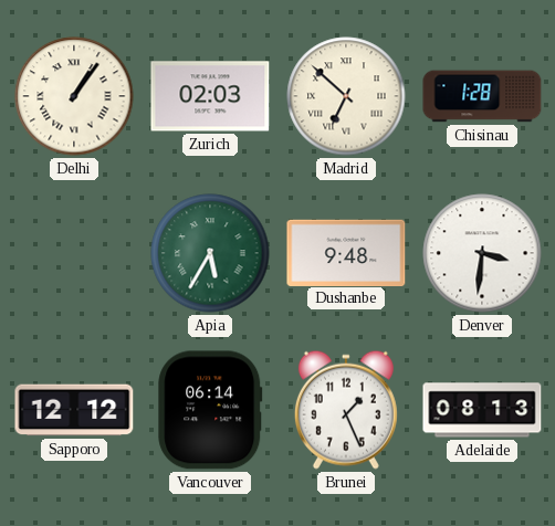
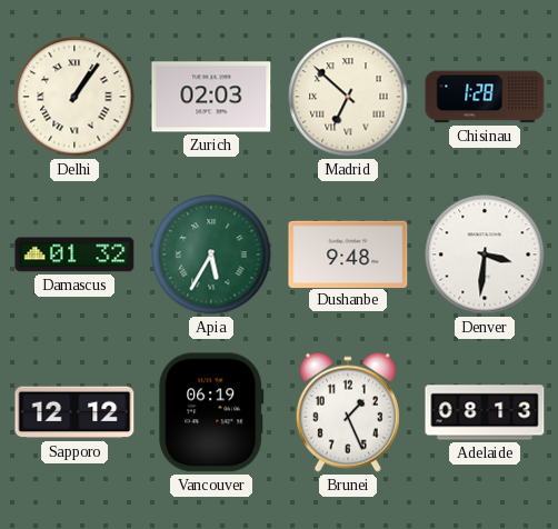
Damascus: none -> 01:32 (74, 254)
Vancouver: 06:14 -> 06:19 (211, 412)
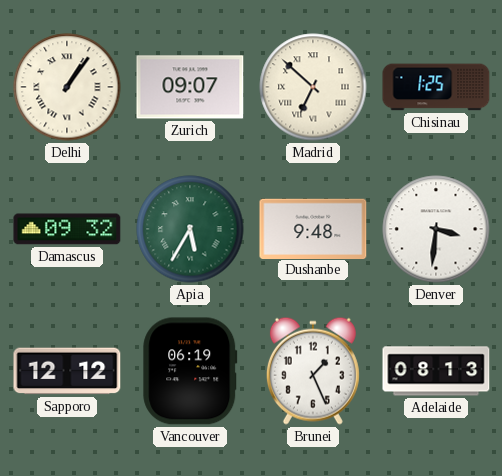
Zurich: 02:03 -> 09:07 (190, 87)
Chisinau: 1:28 -> 1:25 (436, 87)
Damascus: 01:32 -> 09:32 (67, 229)
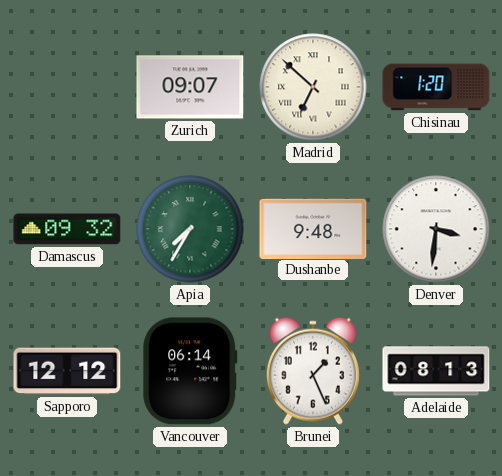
Delhi: 1:06 -> none (67, 87)
Chisinau: 1:25 -> 1:20 (436, 87)
Apia: 5:35 -> 7:35 (190, 229)
Vancouver: 06:19 -> 06:14 (190, 371)
